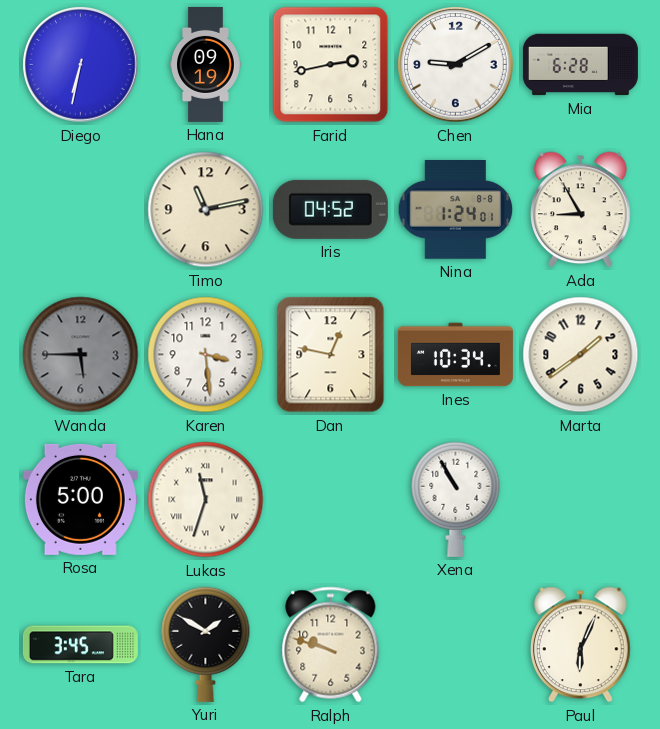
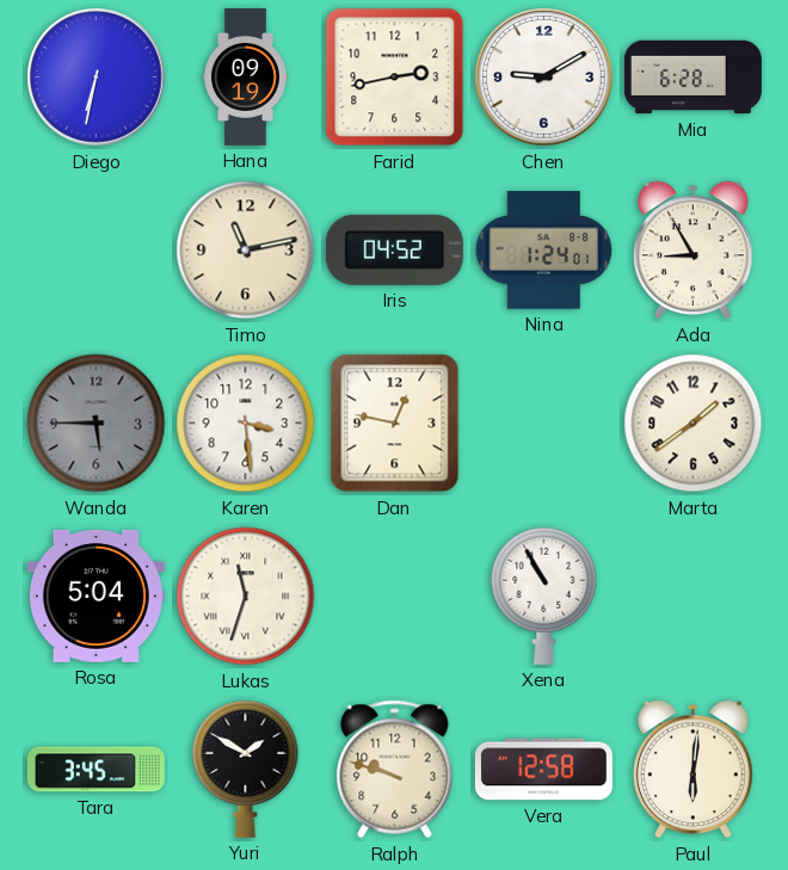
Ines: 10:34 -> none (455, 355)
Rosa: 5:00 -> 5:04 (96, 596)
Vera: none -> 12:58 (543, 770)
Paul: 6:04 -> 6:01 (694, 770)
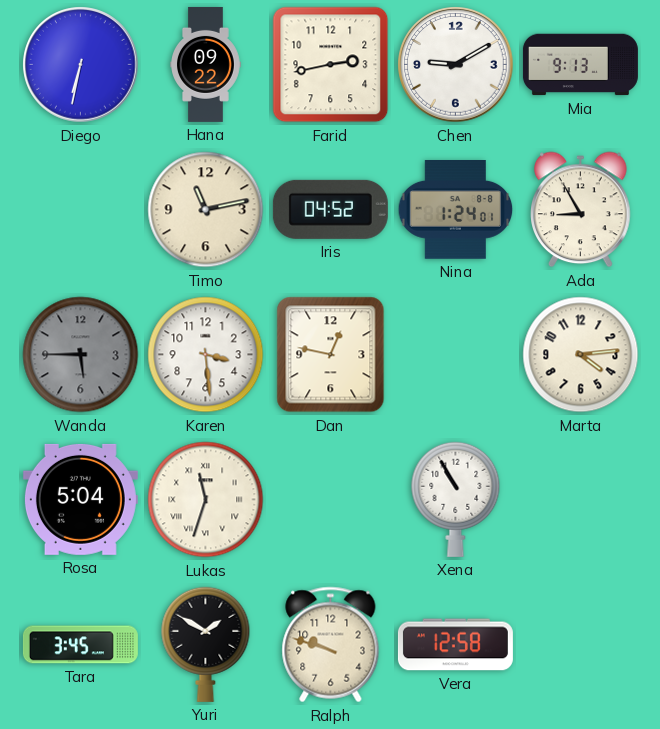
Hana: 09:19 -> 09:22 (206, 64)
Mia: 6:28 -> 9:13 (580, 65)
Marta: 1:39 -> 4:14 (581, 355)
Paul: 6:01 -> none (694, 770)
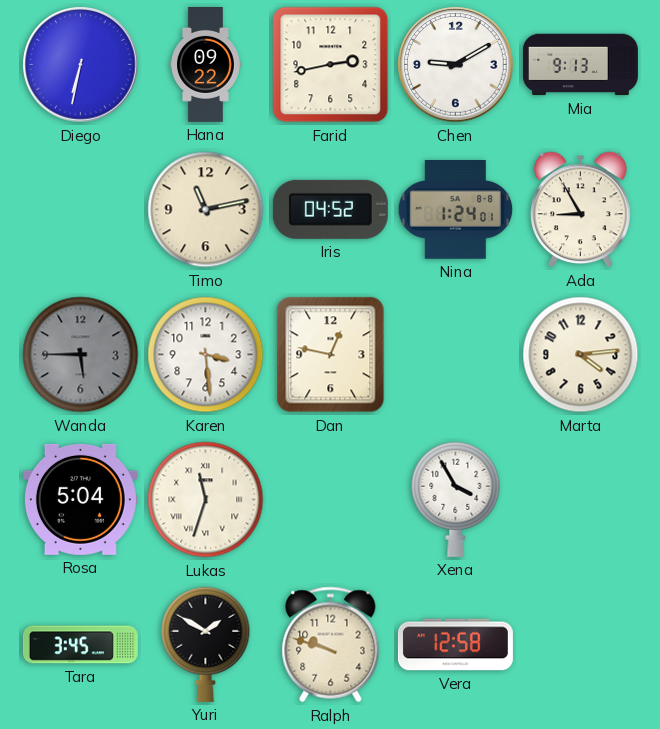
Xena: 10:55 -> 3:55 (456, 499)
